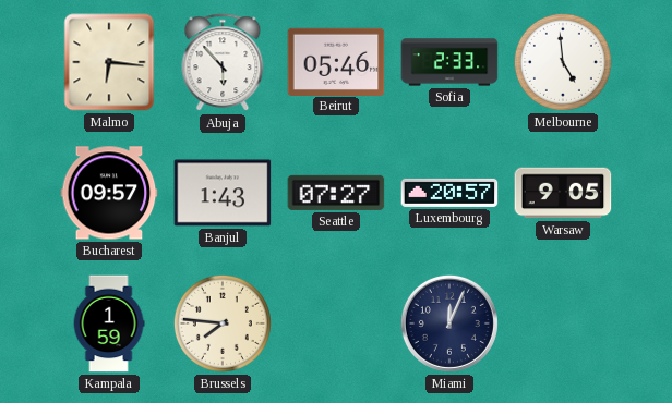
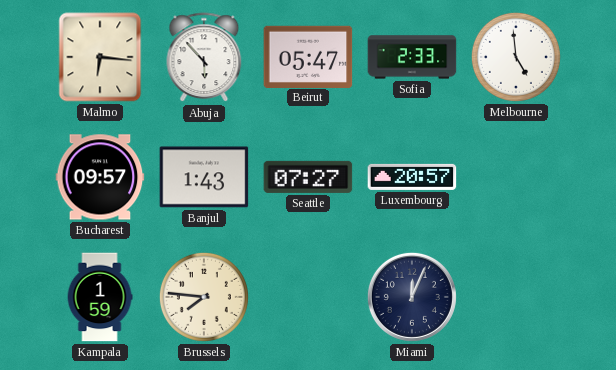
Beirut: 05:46 -> 05:47 (308, 56)
Warsaw: 9:05 -> none (563, 193)
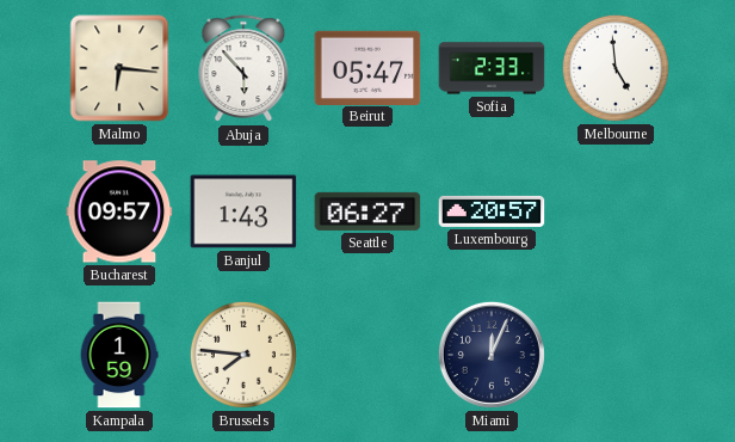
Seattle: 07:27 -> 06:27 (367, 211)
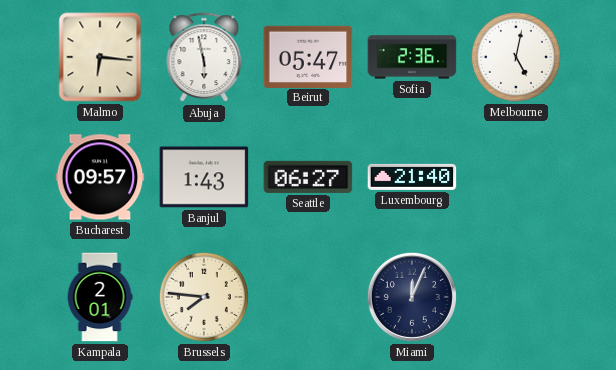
Abuja: 5:53 -> 5:58 (204, 58)
Sofia: 2:33 -> 2:36 (412, 57)
Melbourne: 4:59 -> 5:02 (516, 57)
Luxembourg: 20:57 -> 21:40 (412, 177)
Kampala: 1:59 -> 2:01 (100, 297)
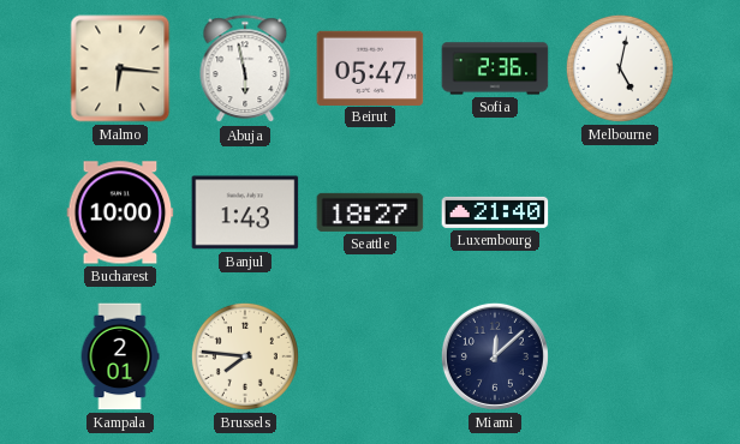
Bucharest: 09:57 -> 10:00 (120, 212)
Seattle: 06:27 -> 18:27 (370, 212)
Miami: 12:04 -> 12:08 (495, 356)
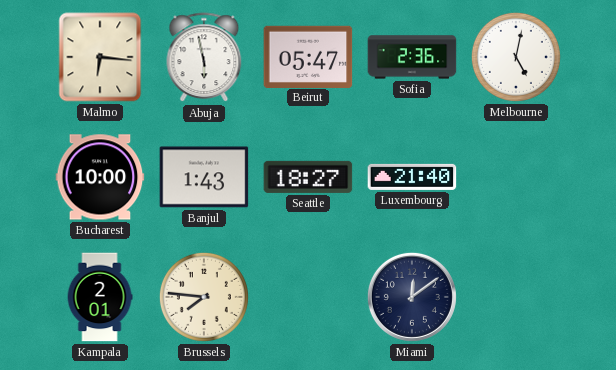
Miami: 12:08 -> 12:09 (412, 297)
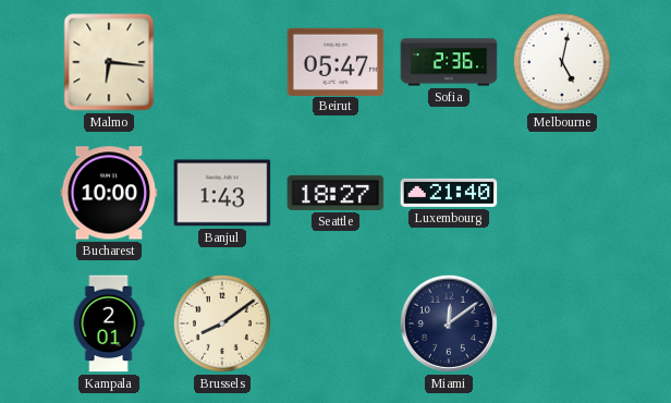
Abuja: 5:58 -> none (204, 58)
Brussels: 7:46 -> 8:09 (222, 323)
